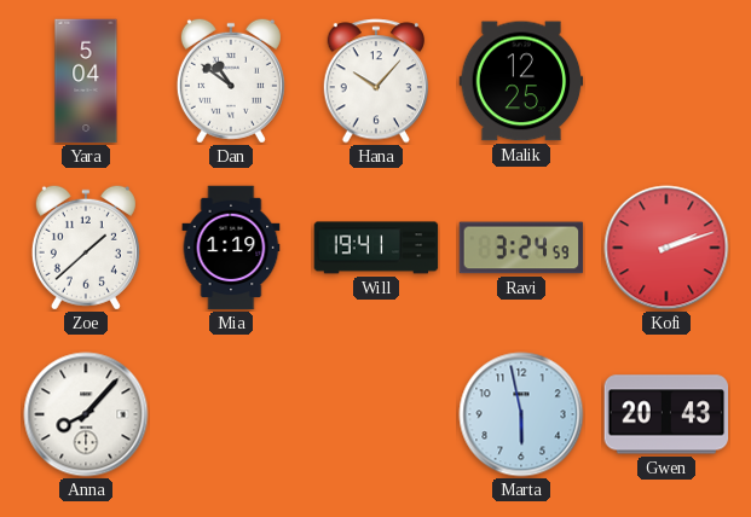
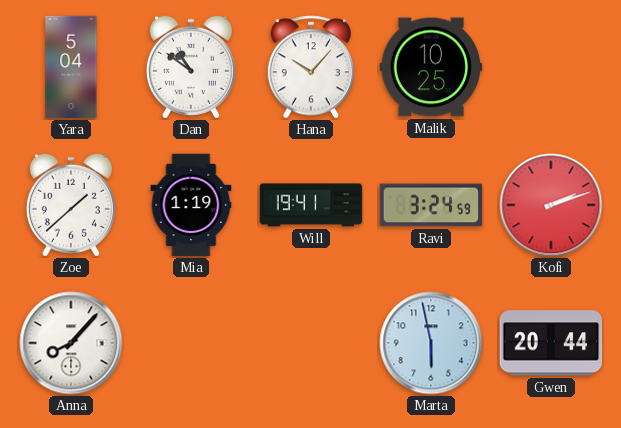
Malik: 12:25 -> 10:25 (431, 67)
Gwen: 20:43 -> 20:44 (551, 343)
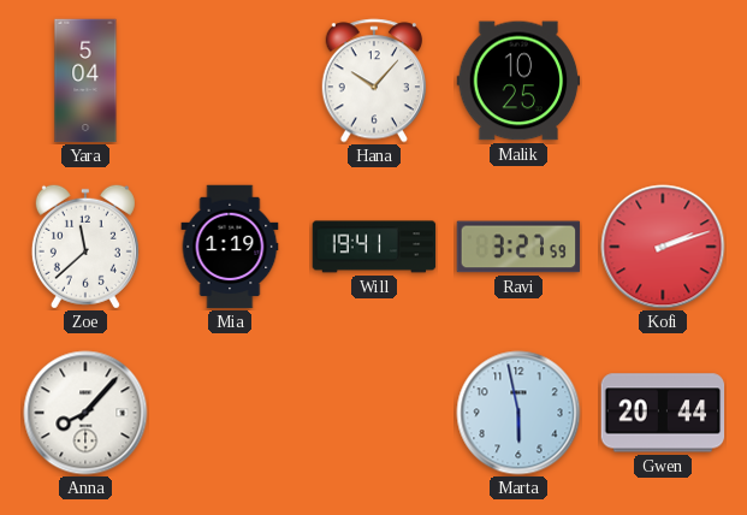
Dan: 10:51 -> none (191, 67)
Zoe: 1:38 -> 11:38 (85, 247)
Ravi: 3:24 -> 3:27 (518, 247)
